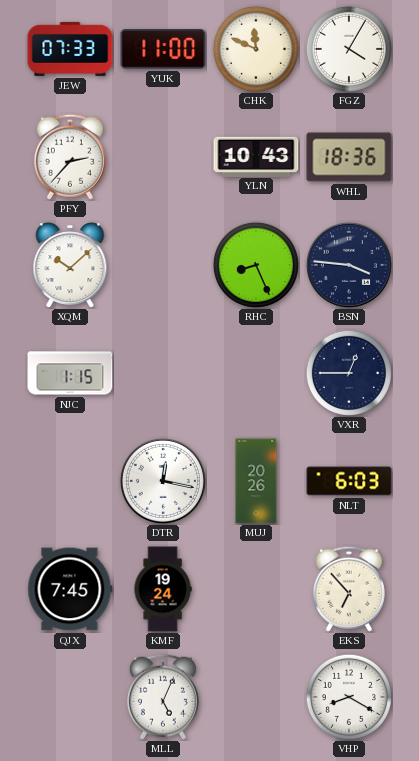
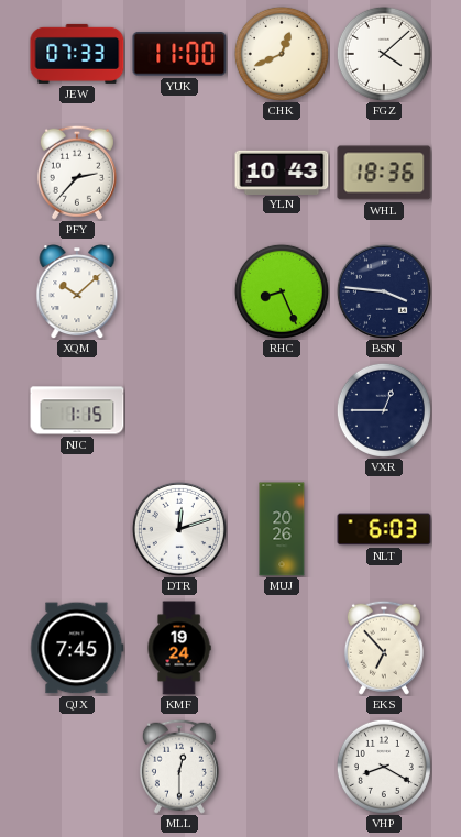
CHK: 11:49 -> 12:41 (282, 54)
FGZ: 4:05 -> 4:08 (384, 54)
DTR: 12:17 -> 12:12 (179, 529)
MLL: 5:04 -> 12:30 (179, 767)
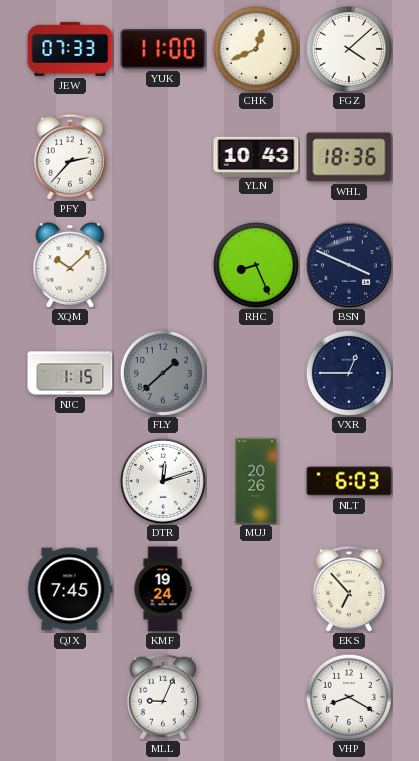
BSN: 3:46 -> 3:49 (349, 265)
FLY: none -> 1:38 (163, 373)
MLL: 12:30 -> 9:04 (163, 697)
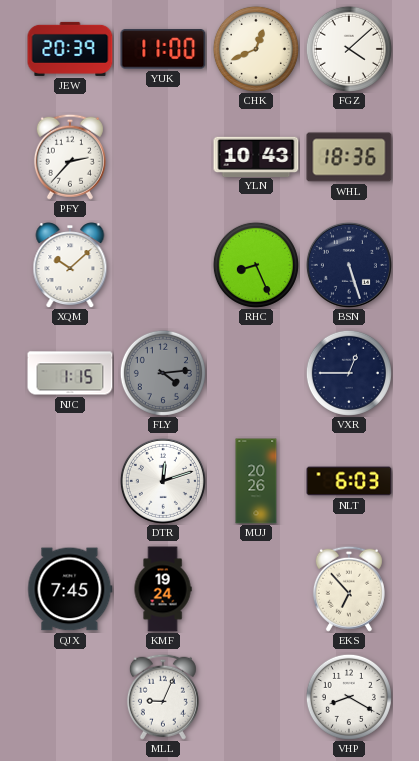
JEW: 07:33 -> 20:39 (70, 49)
BSN: 3:49 -> 5:27 (349, 265)
FLY: 1:38 -> 4:14 (163, 373)
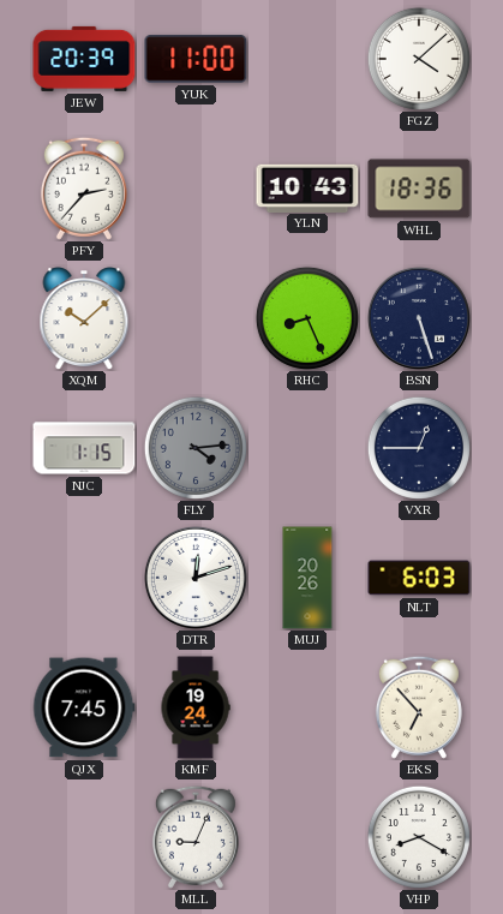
CHK: 12:41 -> none (256, 49)
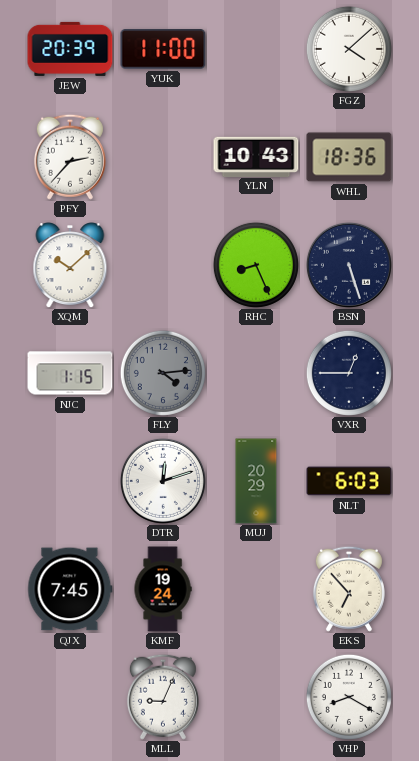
MUJ: 20:26 -> 20:29 (256, 481)
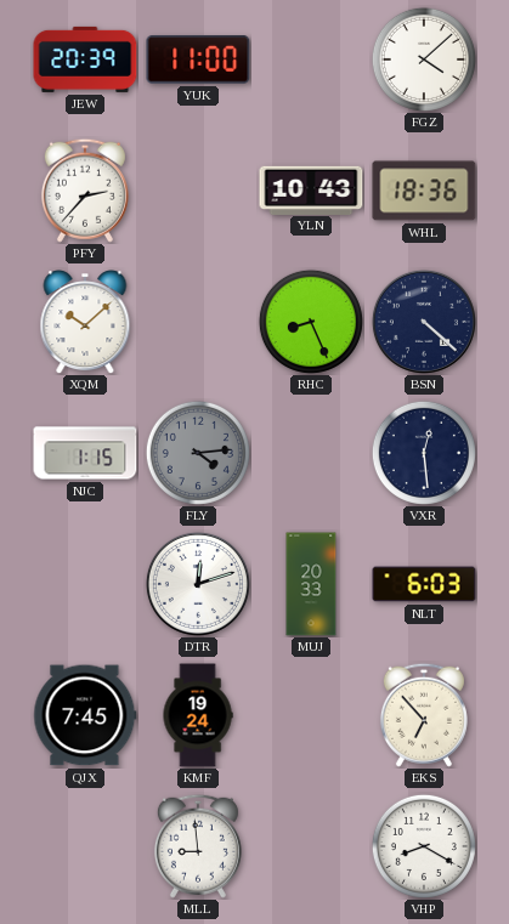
BSN: 5:27 -> 4:22 (424, 322)
VXR: 12:45 -> 12:29 (424, 453)
MUJ: 20:29 -> 20:33 (311, 584)
MLL: 9:04 -> 8:59 (198, 846)
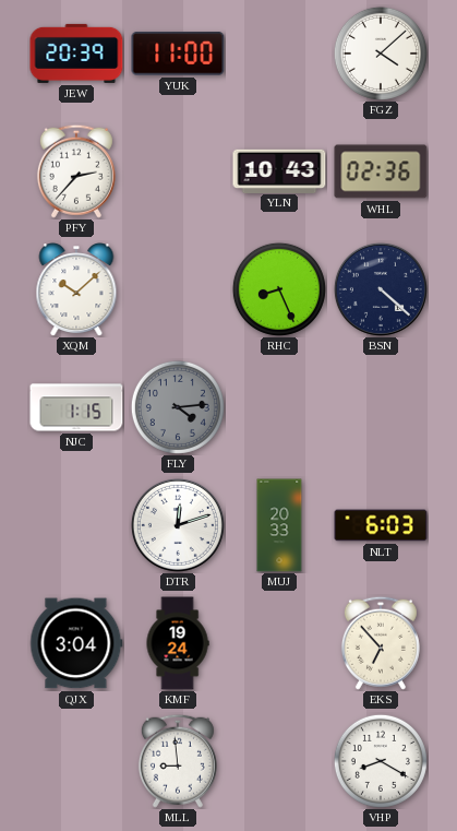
WHL: 18:36 -> 02:36 (381, 171)
VXR: 12:29 -> none (424, 453)
QJX: 7:45 -> 3:04 (76, 643)
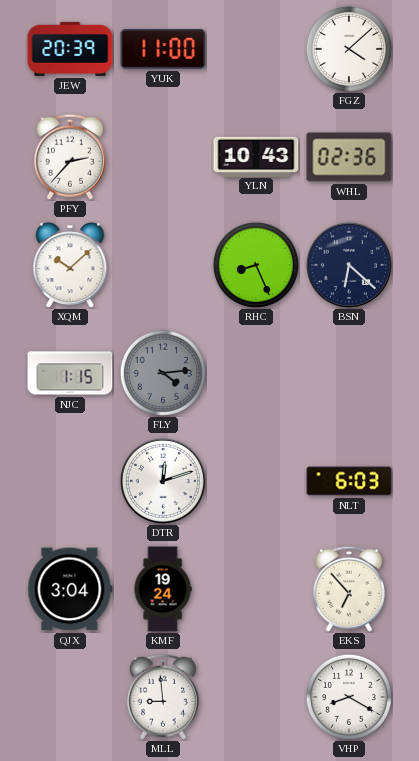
BSN: 4:22 -> 6:22 (349, 265)
MUJ: 20:33 -> none (279, 525)
